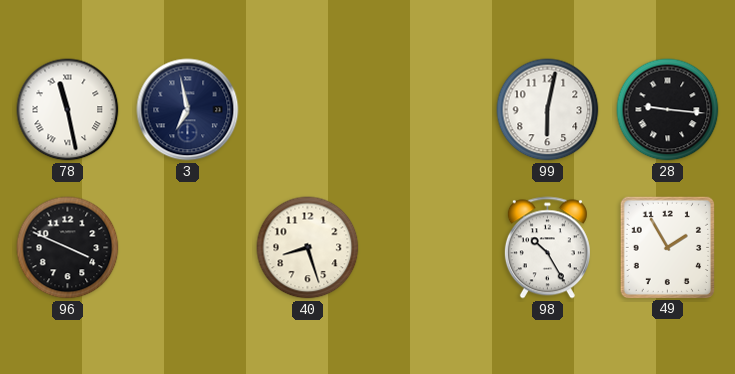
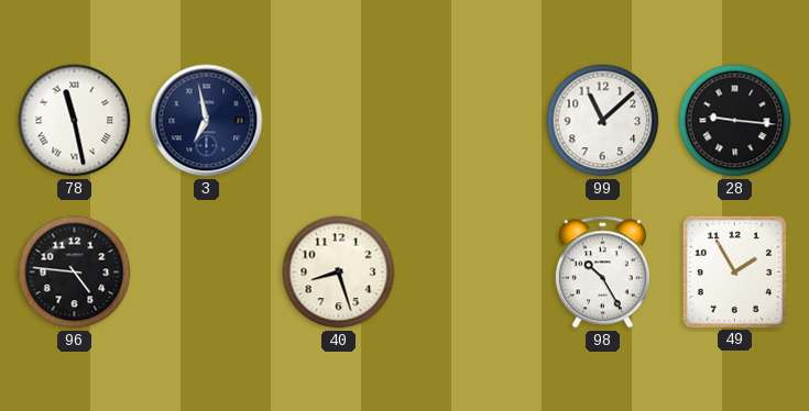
99: 6:02 -> 11:08 (603, 121)
96: 3:49 -> 4:46 (75, 273)
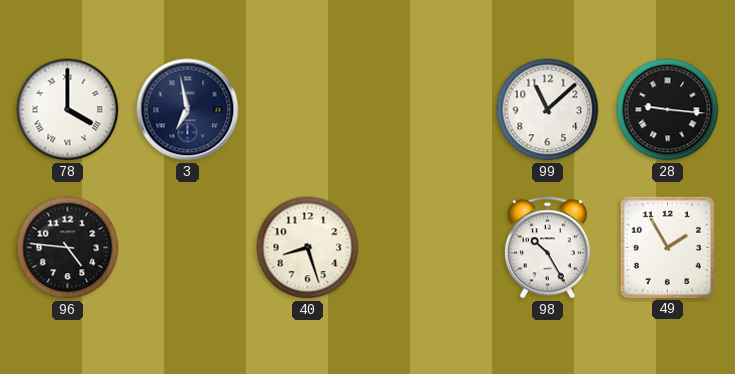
78: 11:28 -> 4:00 (68, 110)
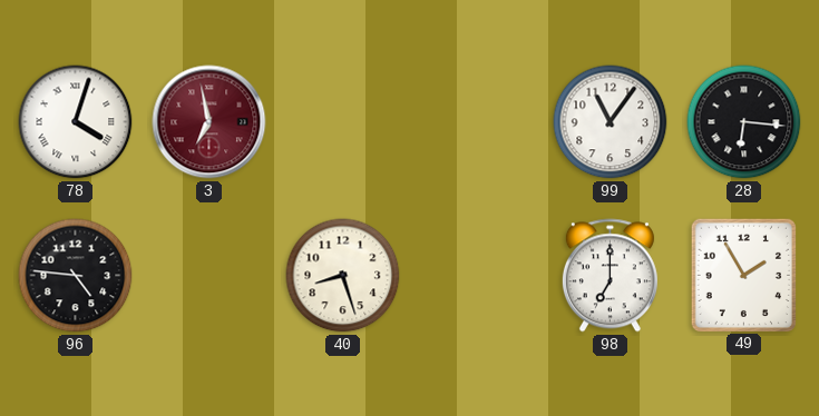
78: 4:00 -> 4:03 (76, 122)
3 dial: navy -> burgundy (209, 122)
99: 11:08 -> 11:06 (611, 122)
28: 9:16 -> 6:16 (744, 122)
98: 10:25 -> 7:00 (610, 276)
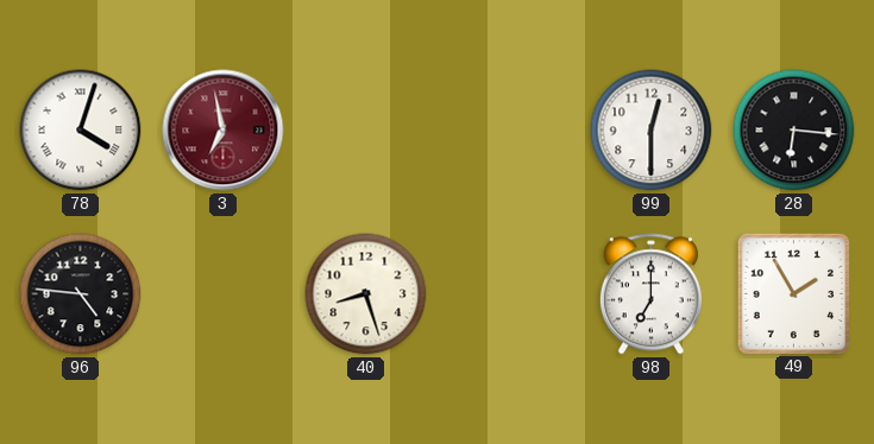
99: 11:06 -> 12:30 (652, 131)
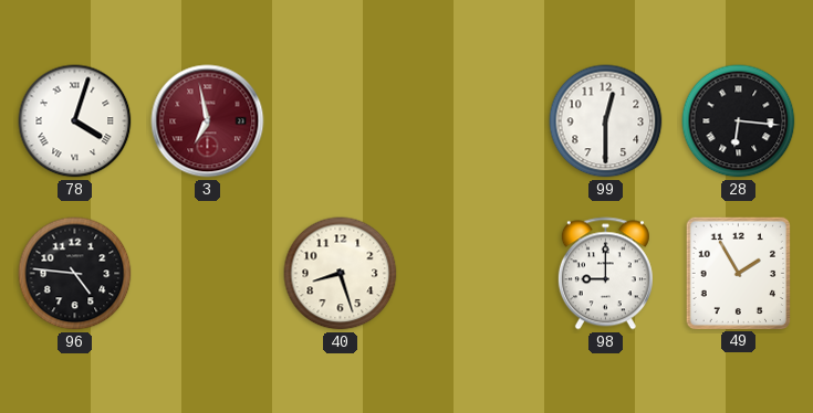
98: 7:00 -> 9:00 (605, 274)
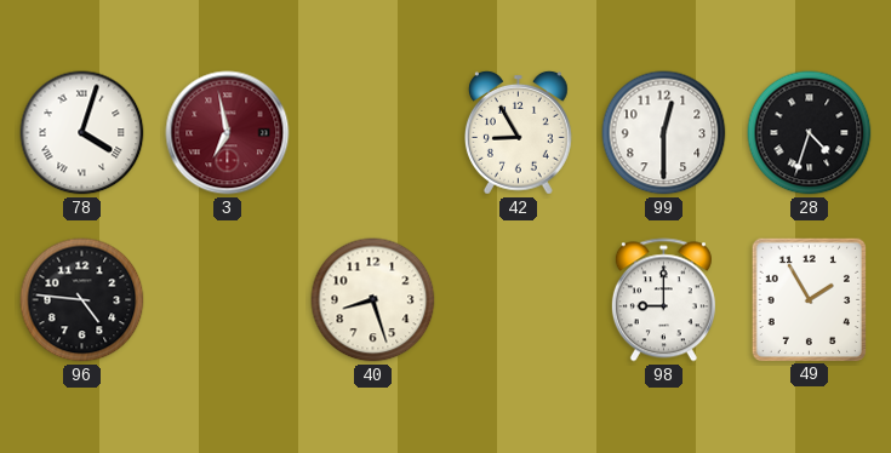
42: none -> 8:55 (519, 132)
28: 6:16 -> 4:33 (810, 133)
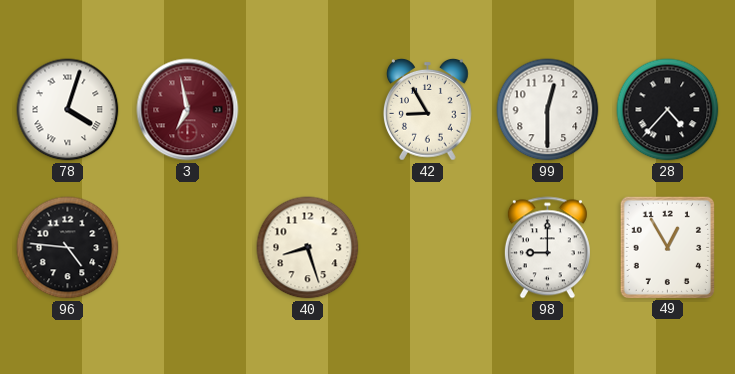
28: 4:33 -> 4:37 (668, 110)
49: 1:55 -> 12:55 (667, 247)
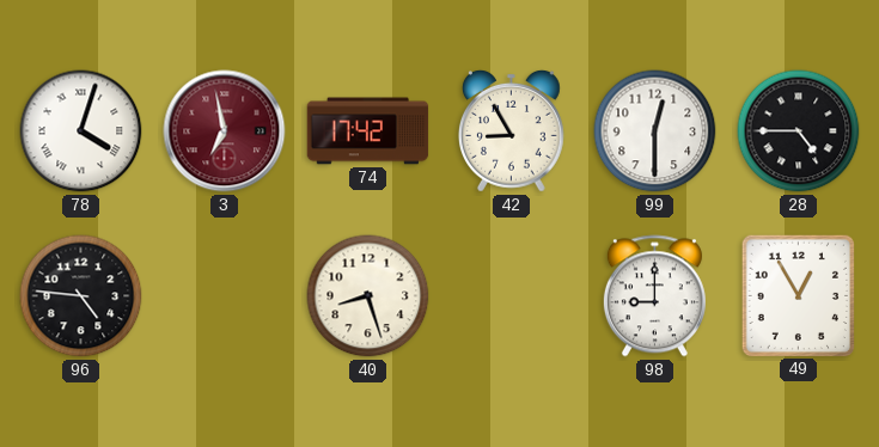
74: none -> 17:42 (368, 131)
28: 4:37 -> 4:45 (799, 131)
